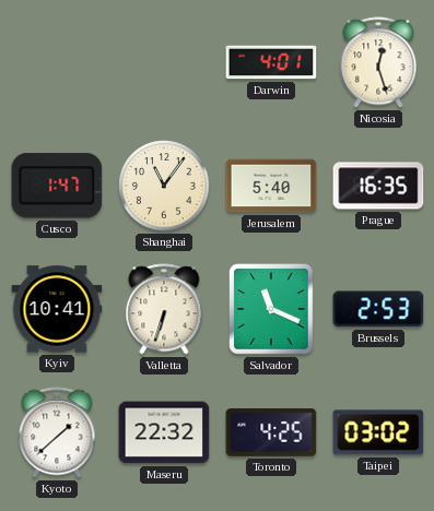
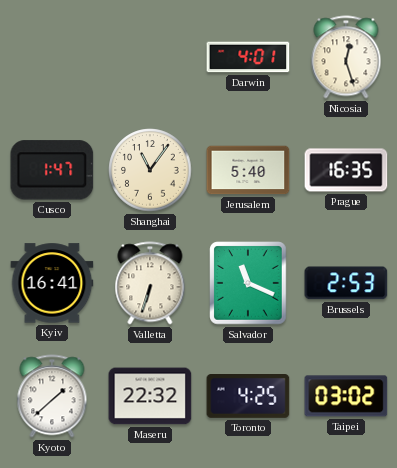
Kyiv: 10:41 -> 16:41 (52, 283)
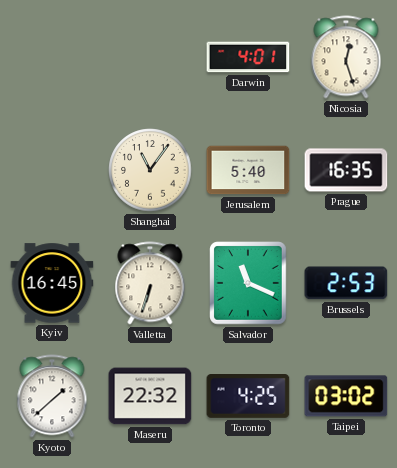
Cusco: 1:47 -> none (52, 170)
Kyiv: 16:41 -> 16:45 (52, 283)
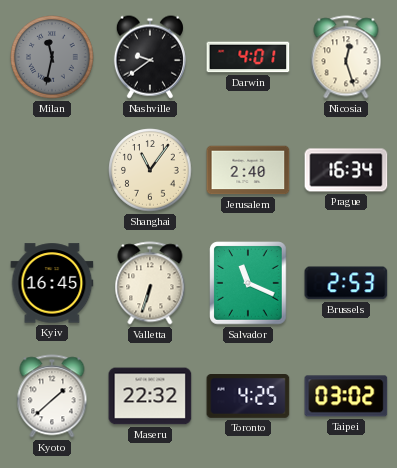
Milan: none -> 11:32 (52, 57)
Nashville: none -> 9:39 (150, 57)
Jerusalem: 5:40 -> 2:40 (248, 170)
Prague: 16:35 -> 16:34 (346, 170)
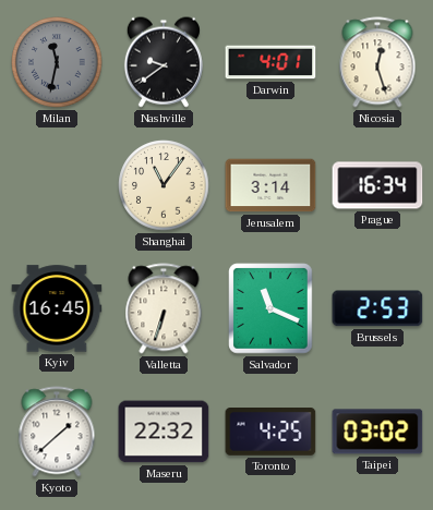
Jerusalem: 2:40 -> 3:14 (270, 185)
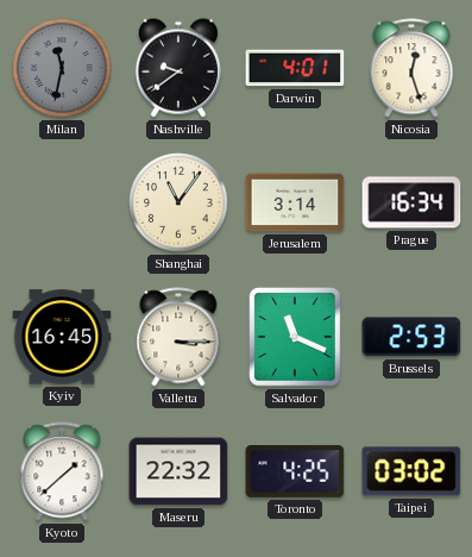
Valletta: 6:33 -> 3:15 (178, 337)
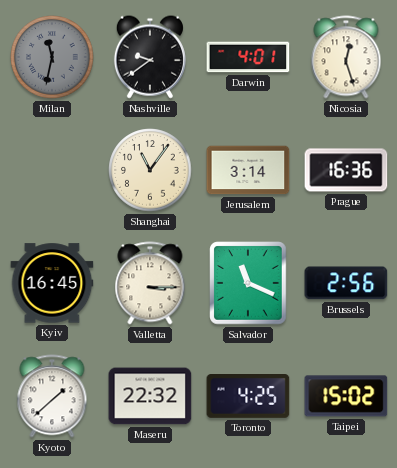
Prague: 16:34 -> 16:36 (346, 170)
Brussels: 2:53 -> 2:56 (346, 283)
Taipei: 03:02 -> 15:02 (346, 396)
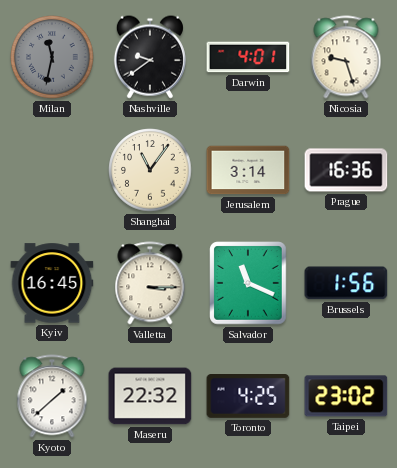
Nicosia: 12:27 -> 9:27 (346, 57)
Brussels: 2:56 -> 1:56 (346, 283)
Taipei: 15:02 -> 23:02 (346, 396)
